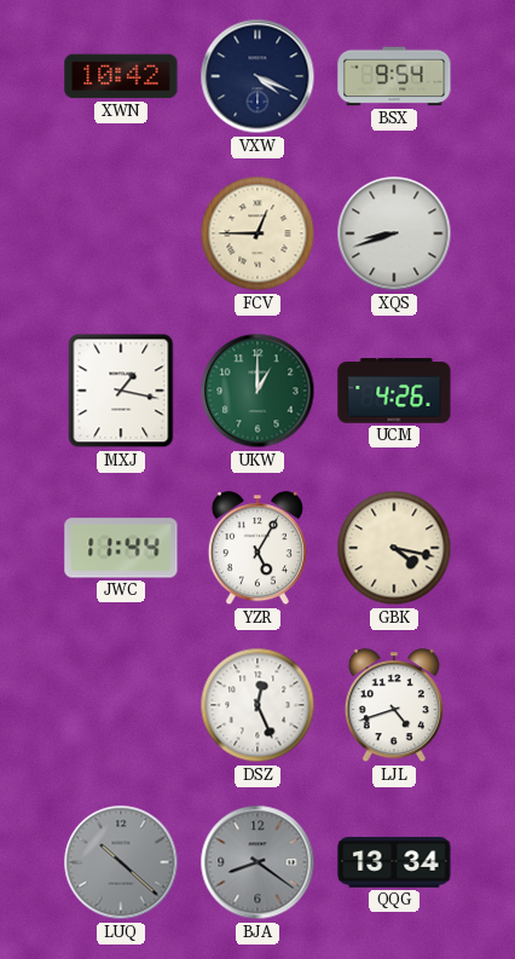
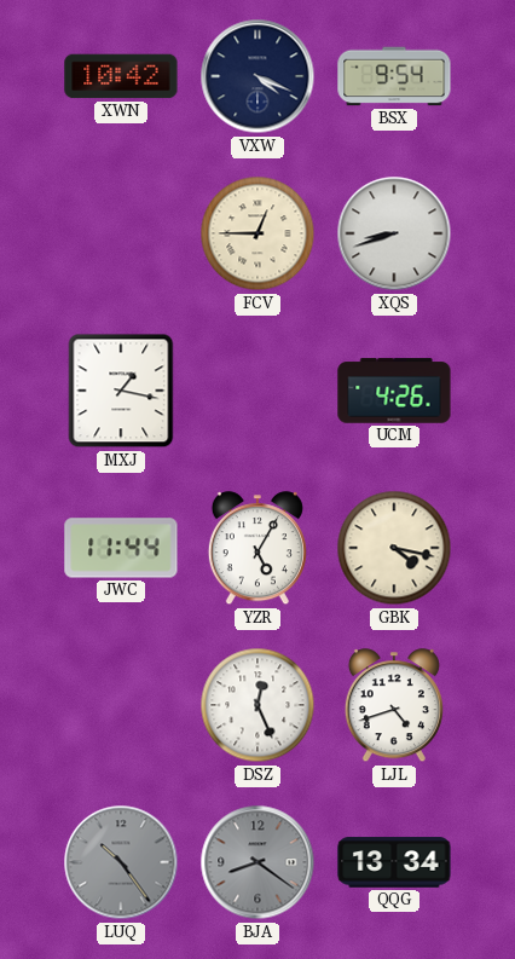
UKW: 1:00 -> none (257, 391)
LUQ: 10:22 -> 10:24 (121, 862)
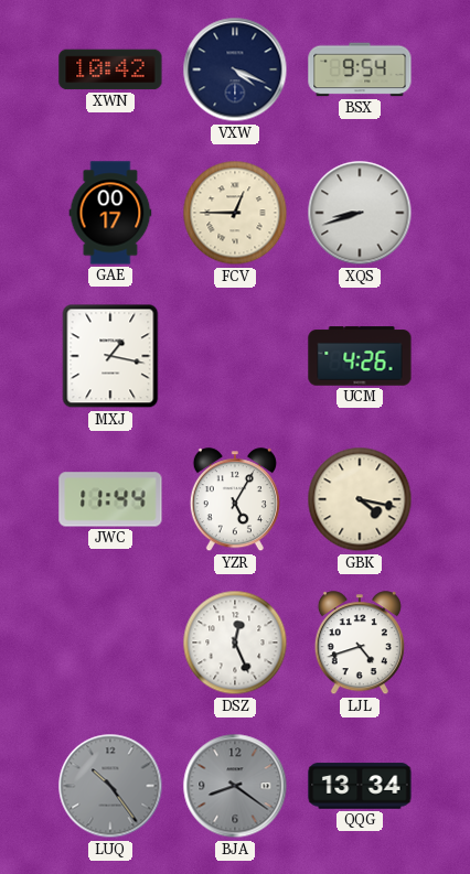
GAE: none -> 00:17 (110, 213)
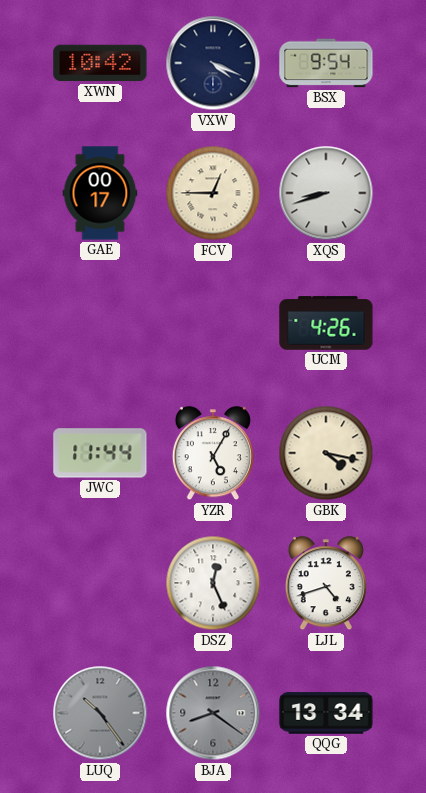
MXJ: 1:17 -> none (110, 356)
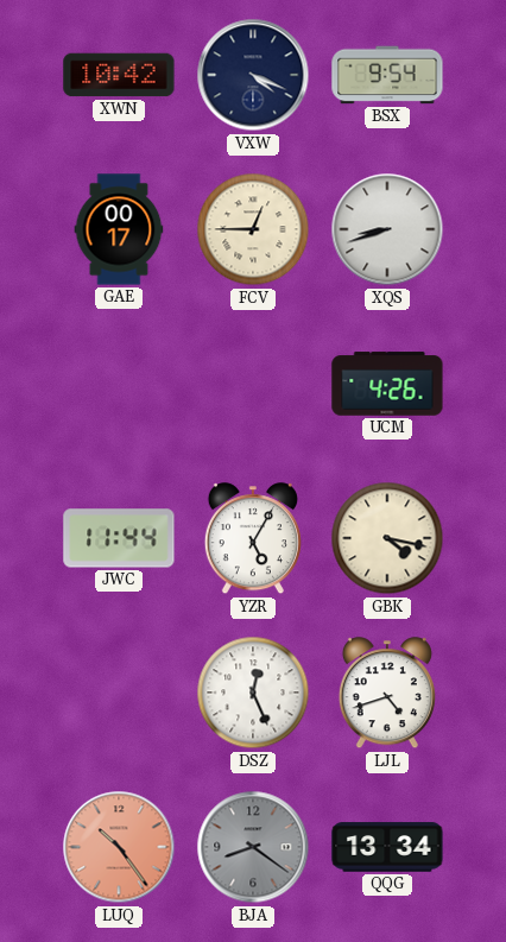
LUQ dial: grey -> salmon (119, 847)
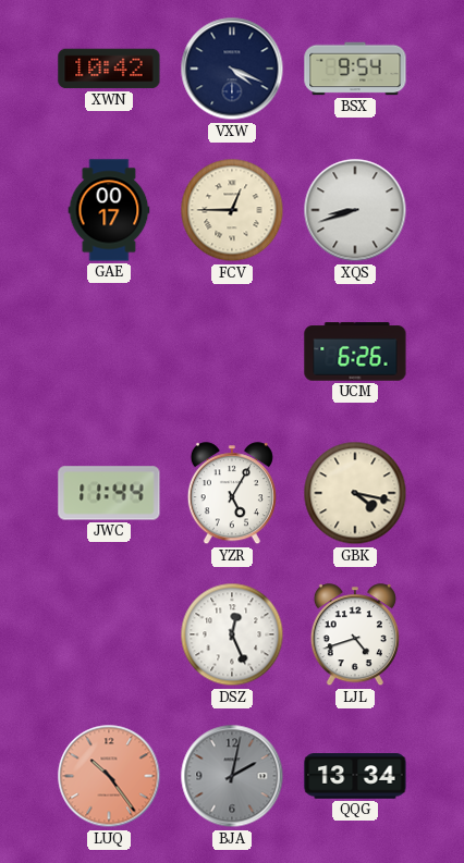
UCM: 4:26 -> 6:26 (355, 352)
BJA: 8:21 -> 2:02 (232, 776)
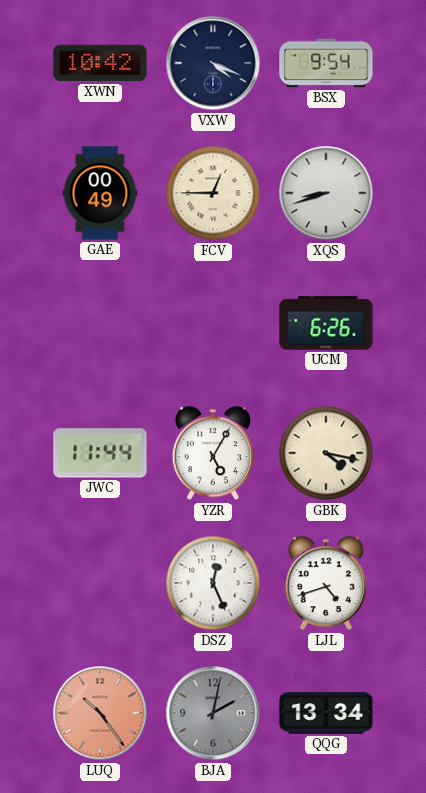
GAE: 00:17 -> 00:49 (100, 193)
